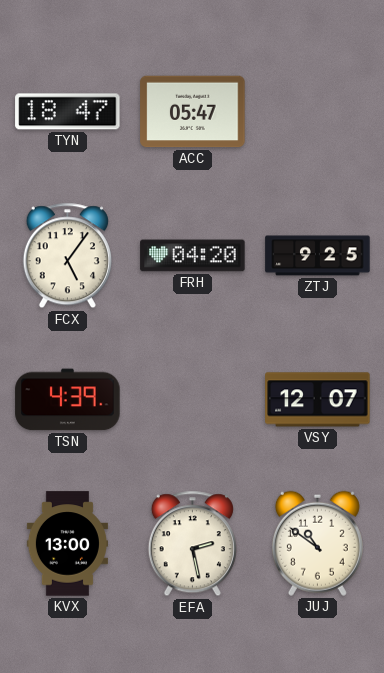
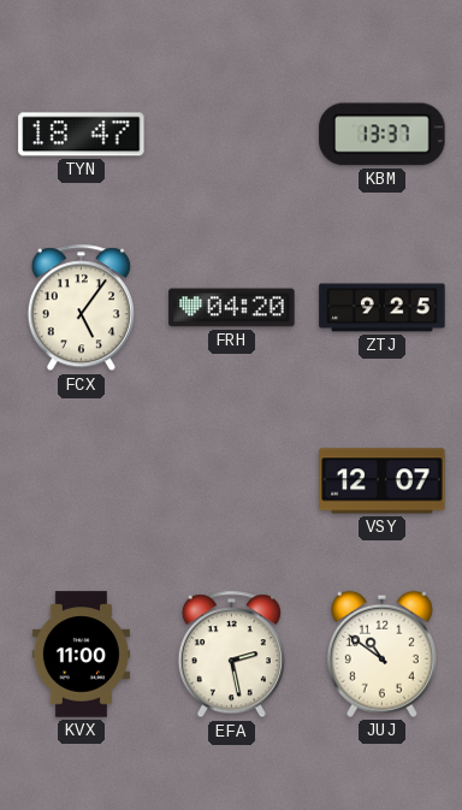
ACC: 05:47 -> none (193, 112)
KBM: none -> 13:37 (383, 135)
TSN: 4:39 -> none (68, 400)
KVX: 13:00 -> 11:00 (81, 655)
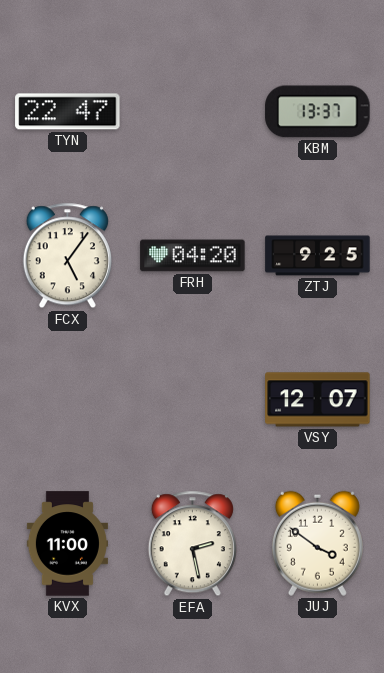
TYN: 18:47 -> 22:47 (68, 112)
JUJ: 10:51 -> 3:51 (317, 543)
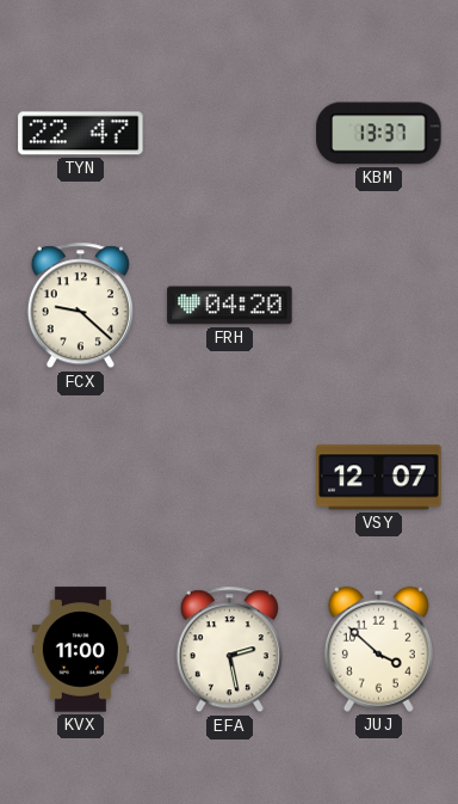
FCX: 5:06 -> 9:22 (80, 306)
ZTJ: 9:25 -> none (318, 256)
JUJ: 3:51 -> 3:52 (378, 649)
